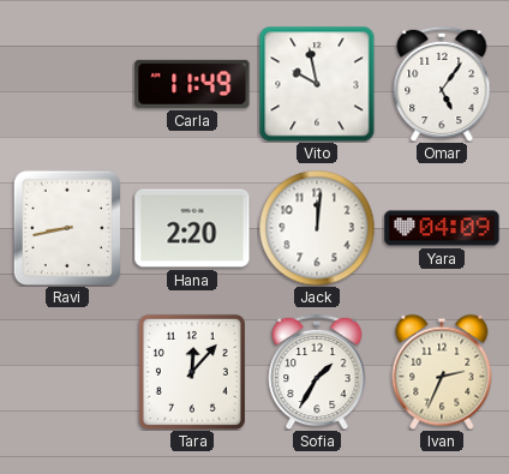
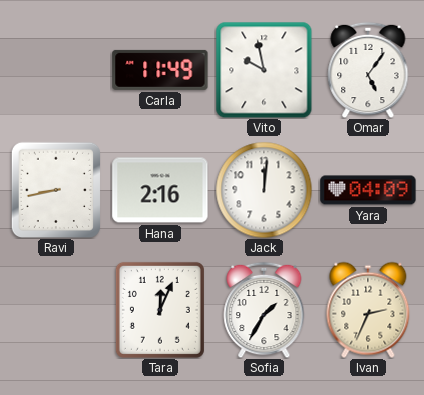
Hana: 2:20 -> 2:16 (160, 190)
Tara: 12:07 -> 12:04 (160, 310)
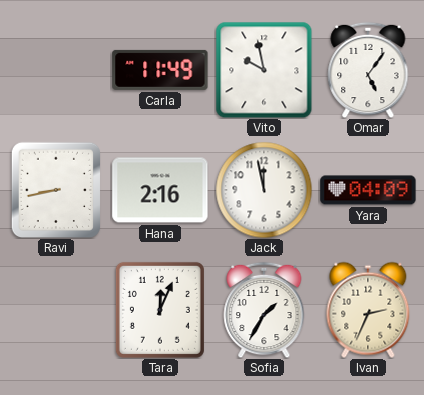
Jack: 12:01 -> 11:58 (264, 190)
